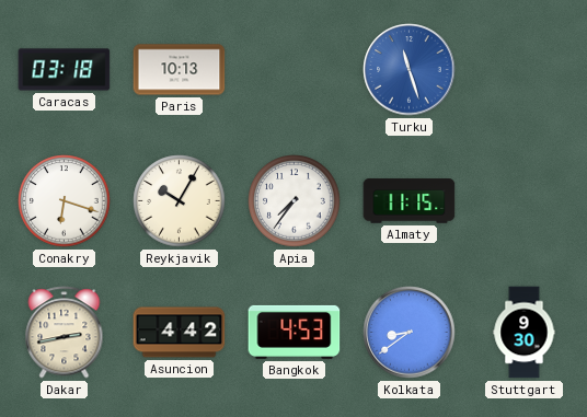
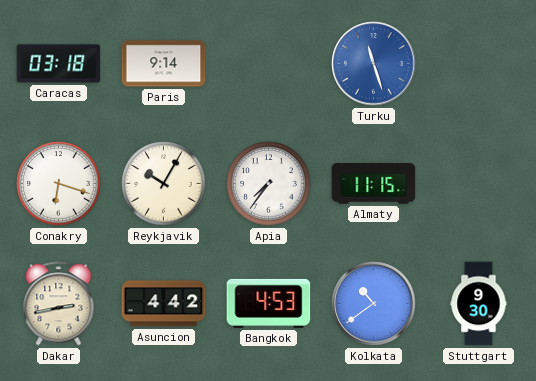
Paris: 10:13 -> 9:14 (164, 64)
Kolkata: 8:39 -> 10:39 (374, 304)
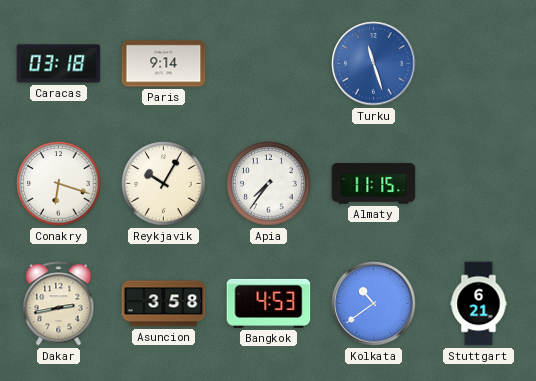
Asuncion: 4:42 -> 3:58 (164, 304)
Stuttgart: 9:30 -> 6:21 (479, 304)
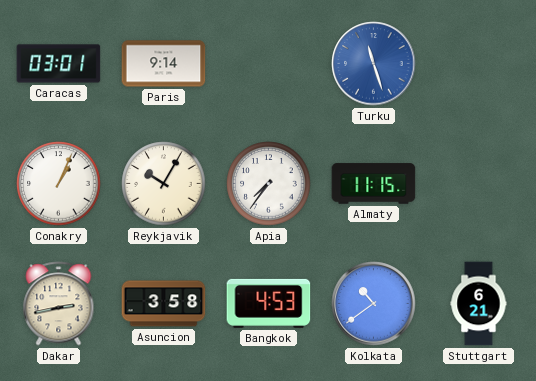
Caracas: 03:18 -> 03:01 (59, 64)
Conakry: 6:18 -> 1:04 (59, 184)
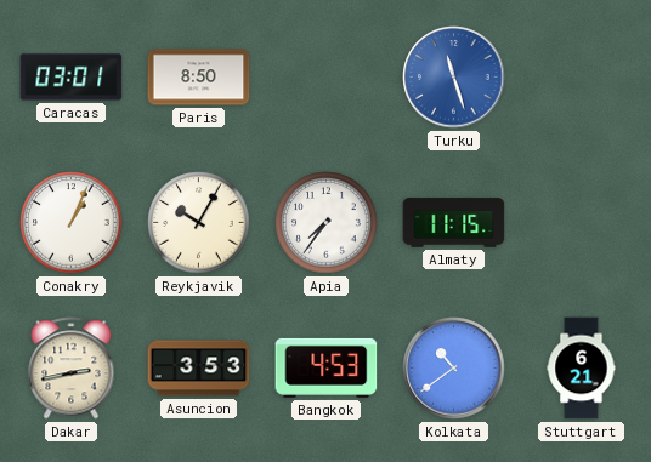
Paris: 9:14 -> 8:50 (199, 78)
Asuncion: 3:58 -> 3:53 (199, 369)
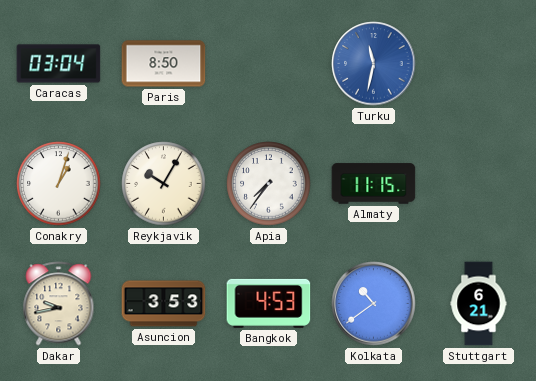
Caracas: 03:01 -> 03:04 (59, 64)
Turku: 11:27 -> 11:32 (374, 64)
Conakry: 1:04 -> 1:03 (59, 184)
Dakar: 2:43 -> 9:43 (59, 304)
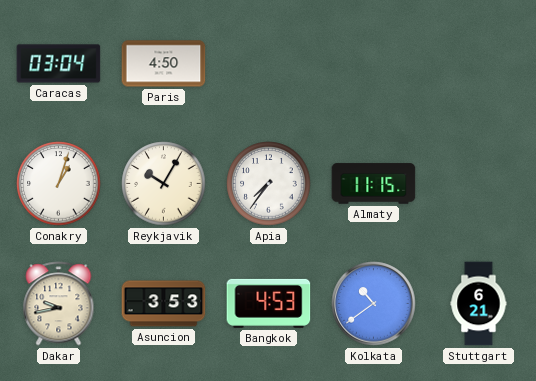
Paris: 8:50 -> 4:50 (164, 64)
Turku: 11:32 -> none (374, 64)
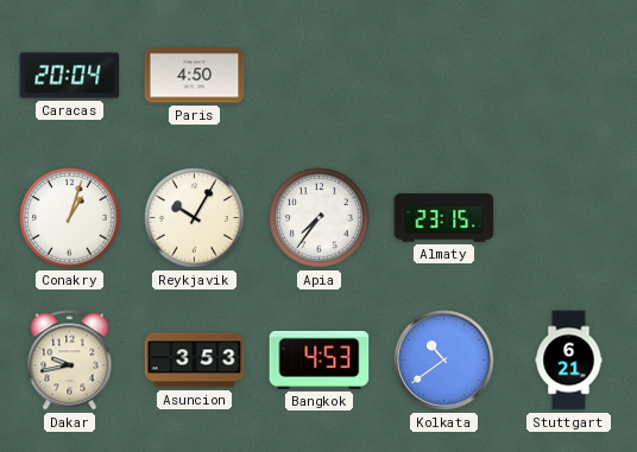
Caracas: 03:04 -> 20:04 (70, 76)
Almaty: 11:15 -> 23:15 (444, 218)
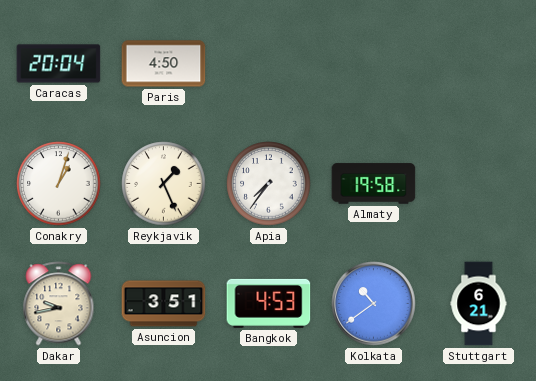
Reykjavik: 10:05 -> 1:26 (164, 184)
Almaty: 23:15 -> 19:58 (374, 184)
Asuncion: 3:53 -> 3:51 (164, 304)
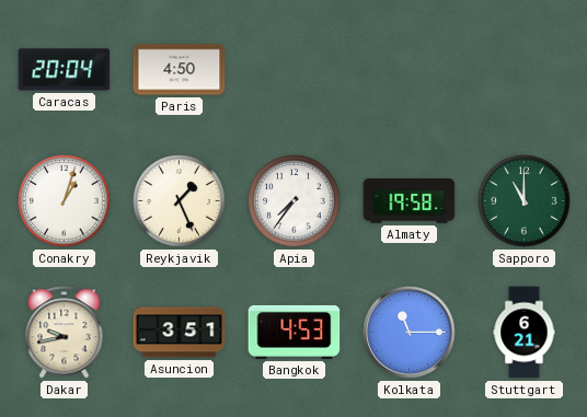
Sapporo: none -> 11:00 (525, 201)
Kolkata: 10:39 -> 11:15 (410, 333)
